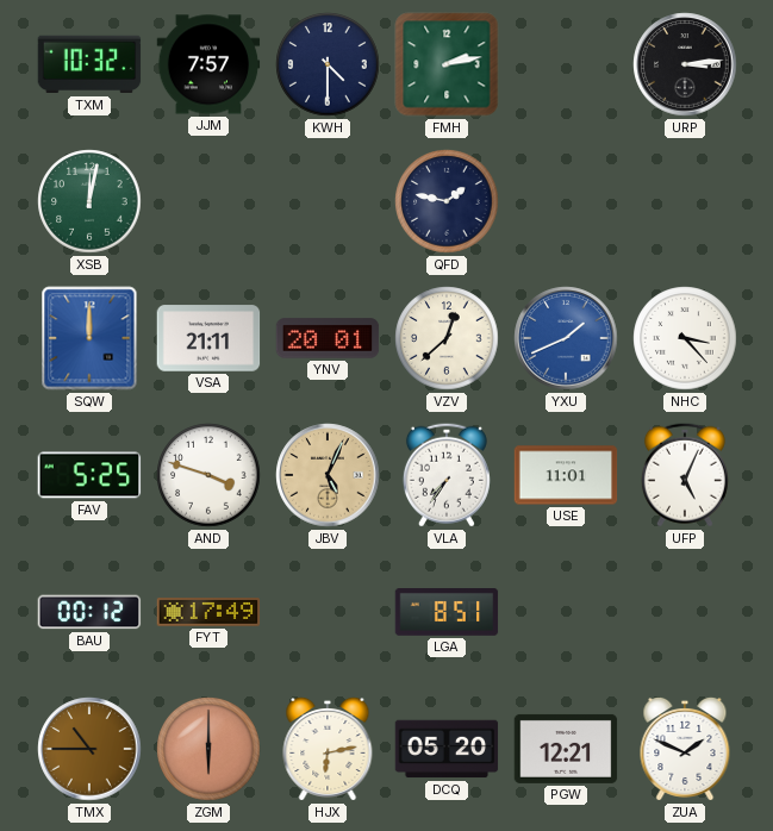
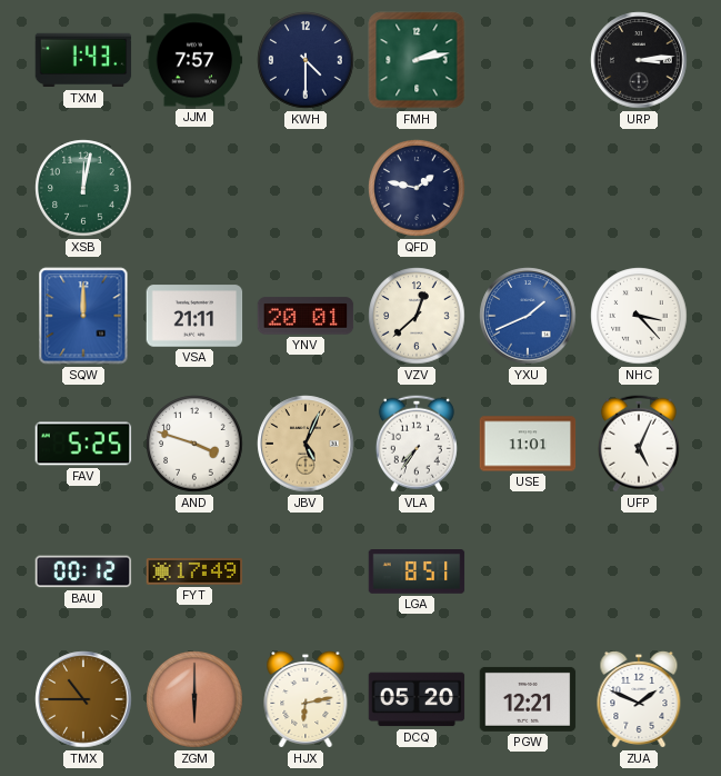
TXM: 10:32 -> 1:43 (83, 60)
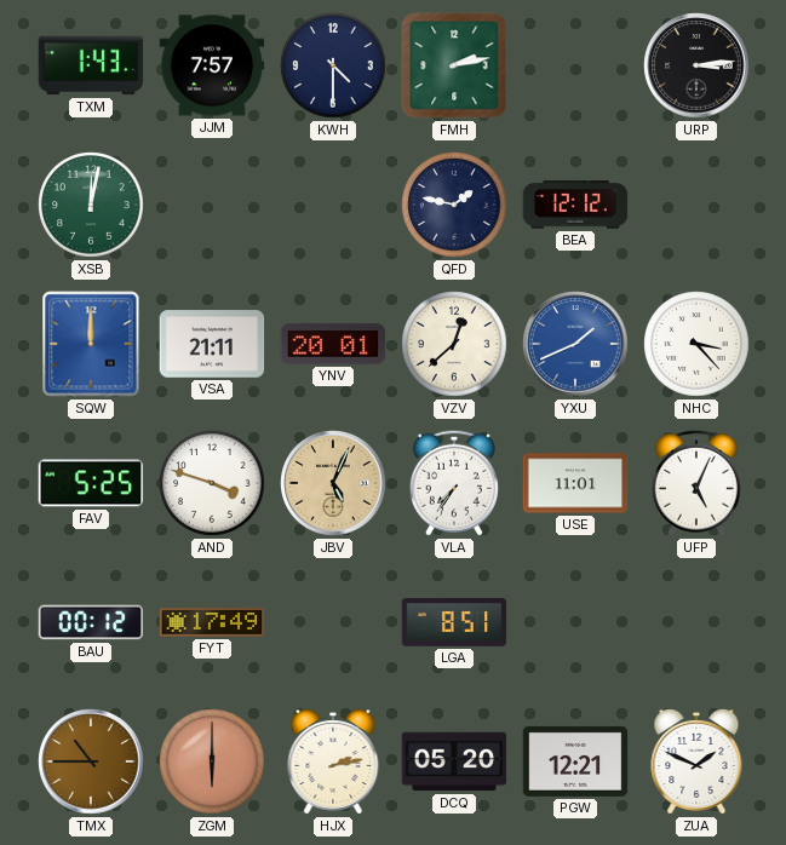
BEA: none -> 12:12 (575, 205)
HJX: 6:13 -> 2:13 (333, 761)
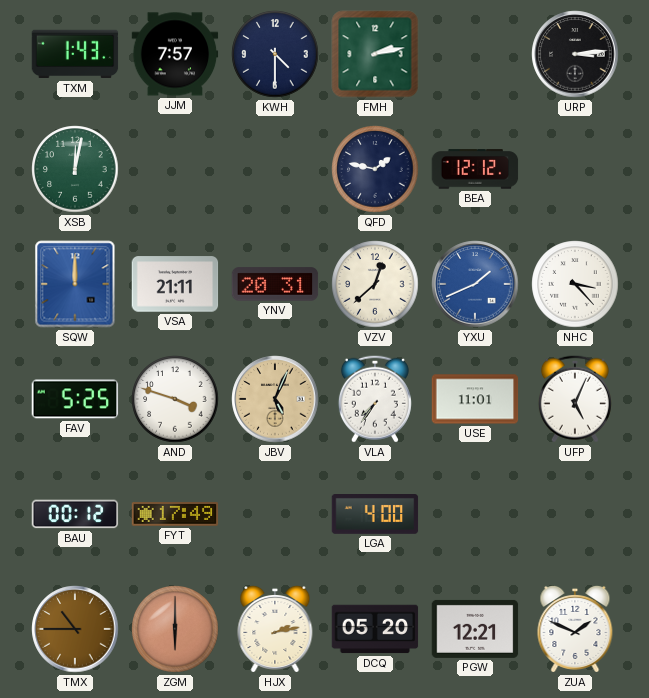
YNV: 20:01 -> 20:31 (275, 284)
LGA: 8:51 -> 4:00 (375, 515)
